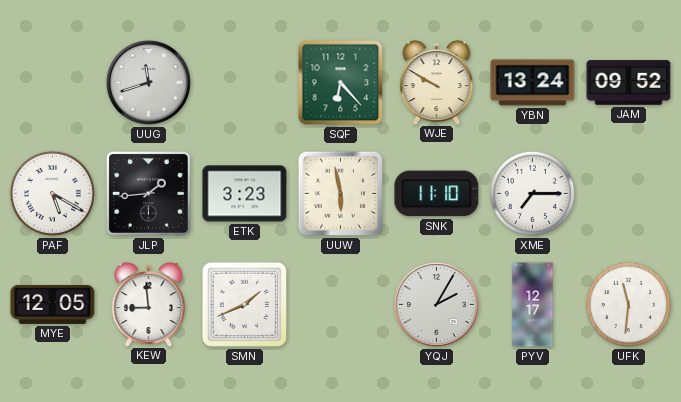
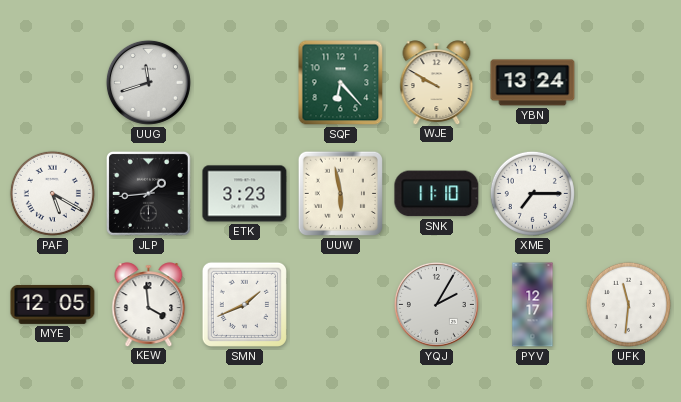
JAM: 09:52 -> none (629, 83)
KEW: 8:59 -> 3:59 (149, 304)
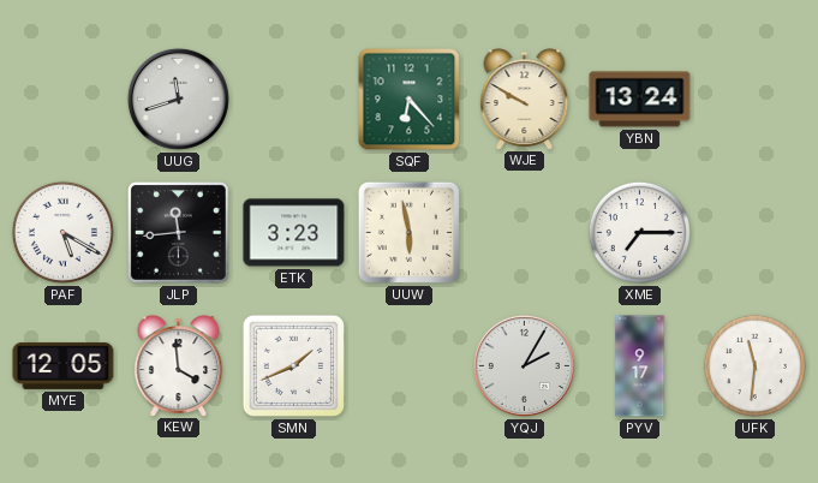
JLP: 1:44 -> 11:44 (178, 232)
SNK: 11:10 -> none (437, 194)
PYV: 12:17 -> 9:17 (640, 366)
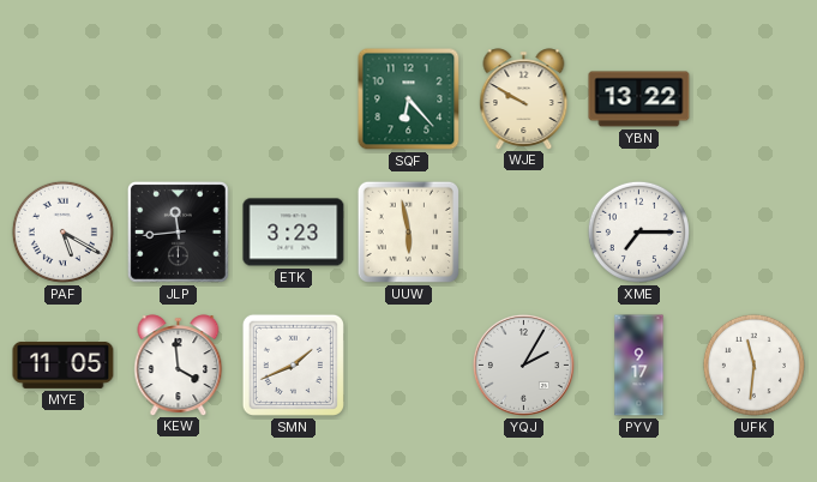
UUG: 11:42 -> none (178, 99)
YBN: 13:24 -> 13:22 (639, 100)
MYE: 12:05 -> 11:05 (64, 364)
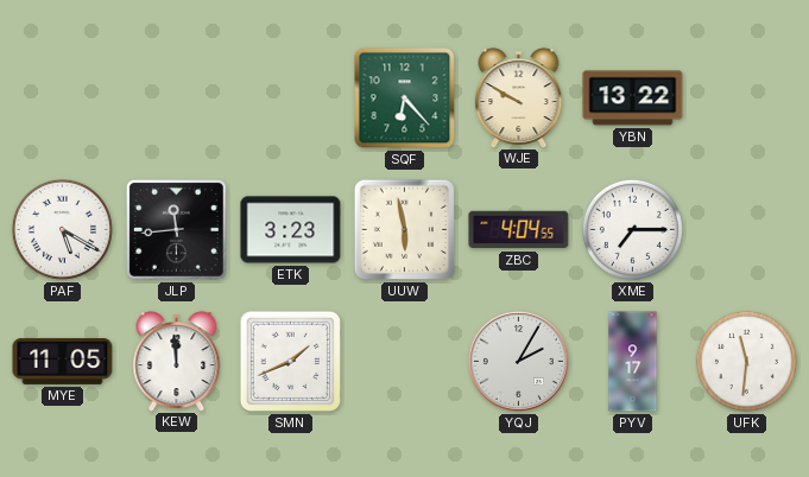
ZBC: none -> 4:04 (519, 230)
KEW: 3:59 -> 11:59 (177, 361)
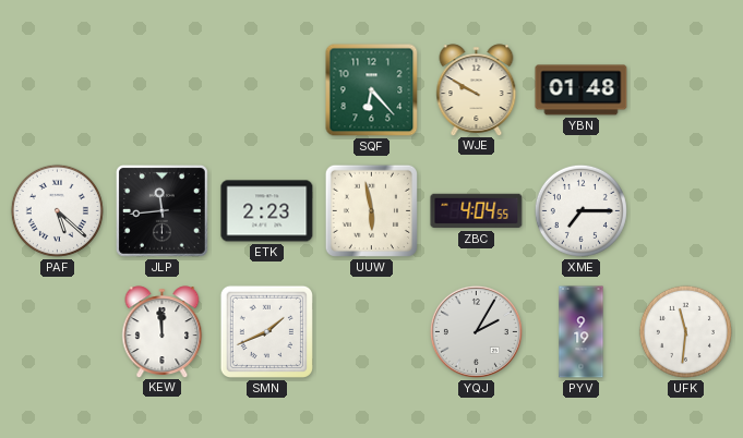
YBN: 13:22 -> 01:48 (582, 90)
PAF: 5:20 -> 5:22 (57, 210)
ETK: 3:23 -> 2:23 (267, 211)
MYE: 11:05 -> none (63, 361)
PYV: 9:17 -> 9:19 (582, 332)
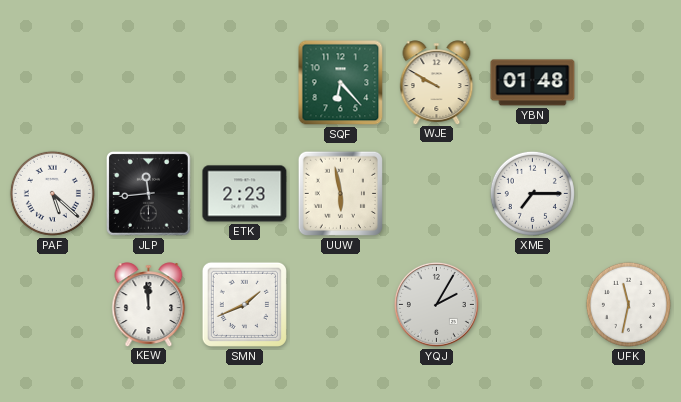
ZBC: 4:04 -> none (477, 211)
PYV: 9:19 -> none (582, 332)
UFK: 11:31 -> 11:32 (628, 304)
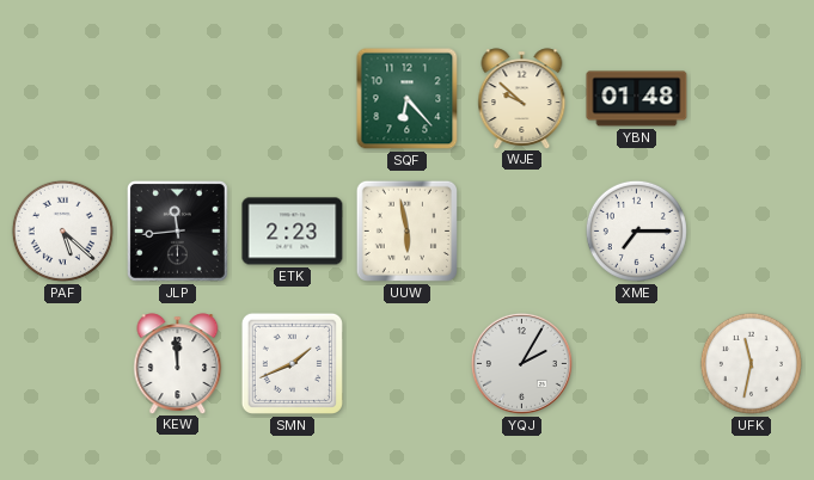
WJE: 9:50 -> 9:52 (522, 98)
